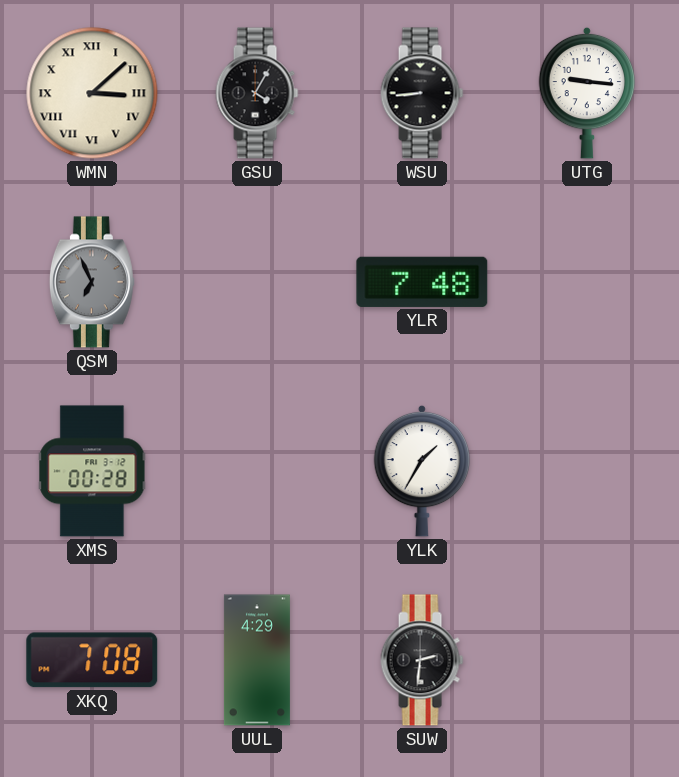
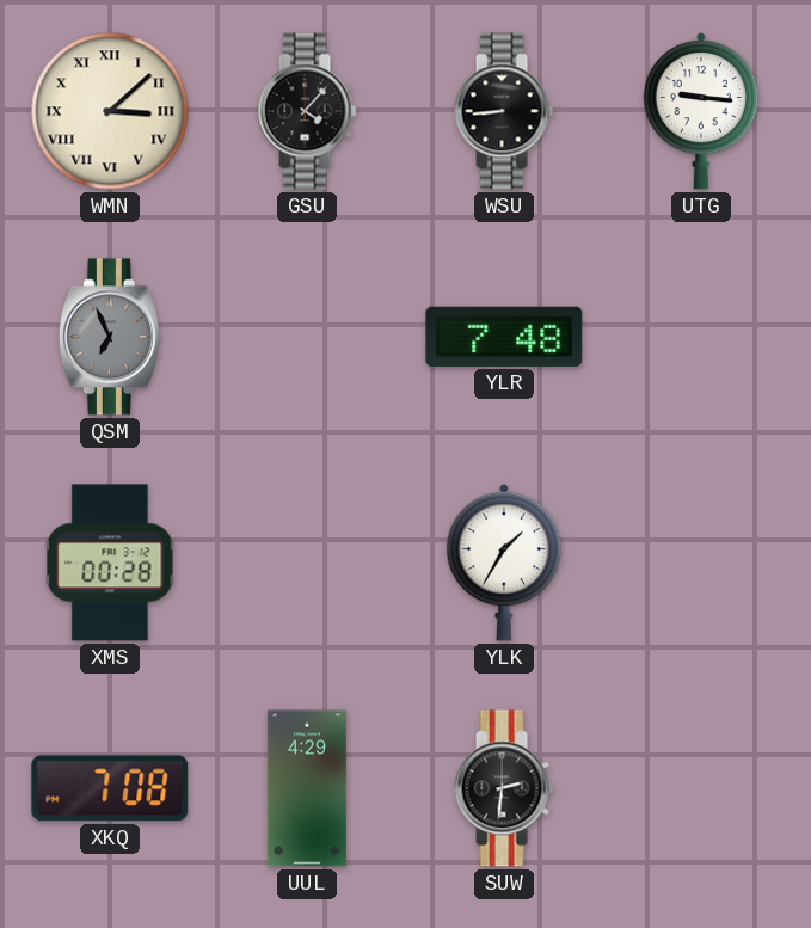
GSU: 4:05 -> 4:07 (307, 111)
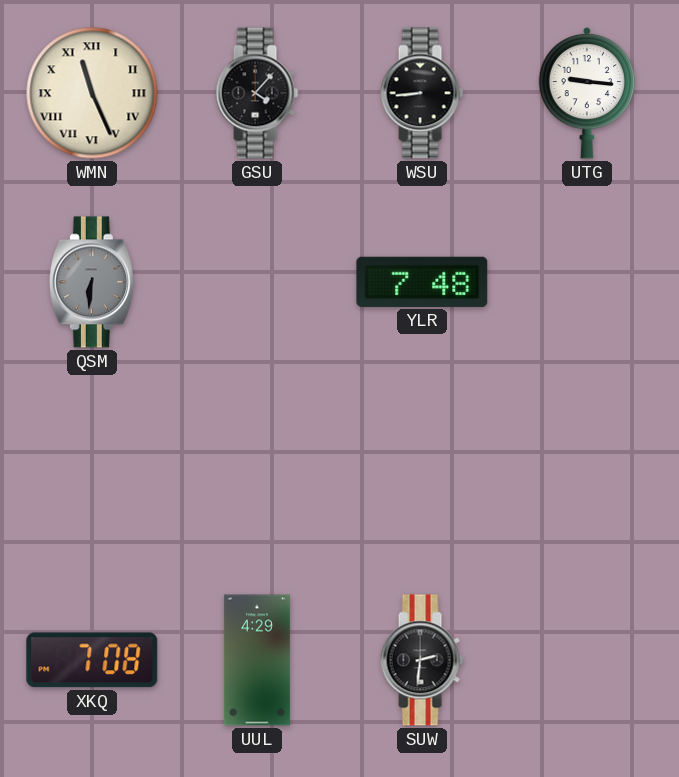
WMN: 3:08 -> 11:26 (92, 93)
QSM: 6:56 -> 6:31 (92, 282)
XMS: 00:28 -> none (110, 563)
YLK: 1:35 -> none (504, 563)
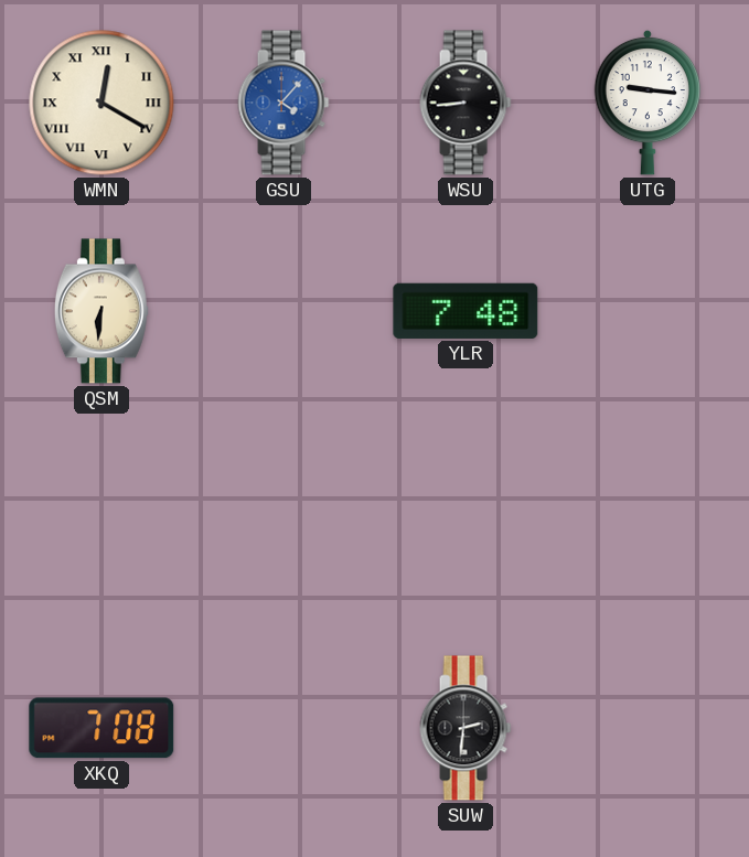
WMN: 11:26 -> 12:20 (101, 103)
GSU dial: black -> blue (283, 103)
QSM dial: grey -> cream (101, 311)
UUL: 4:29 -> none (257, 660)
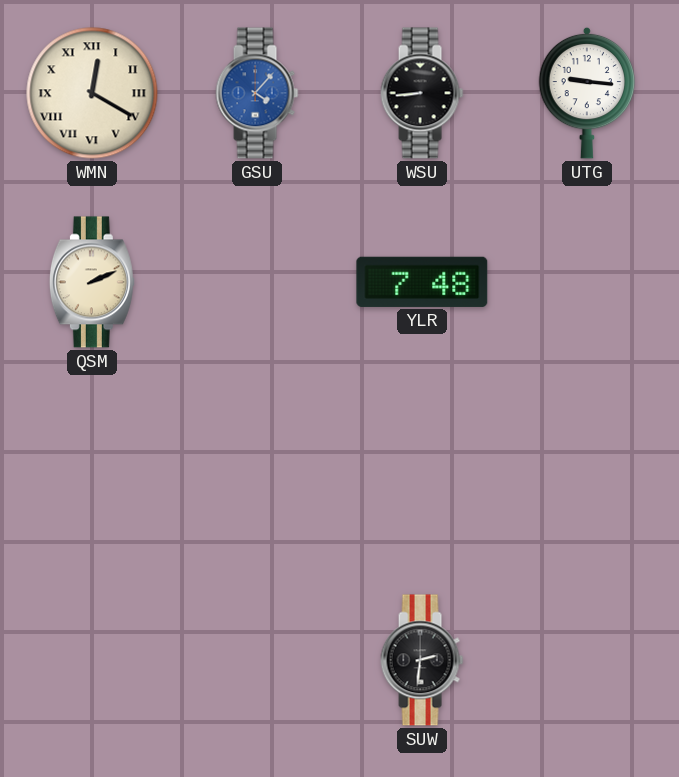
QSM: 6:31 -> 2:11 (92, 282)
XKQ: 7:08 -> none (101, 728)
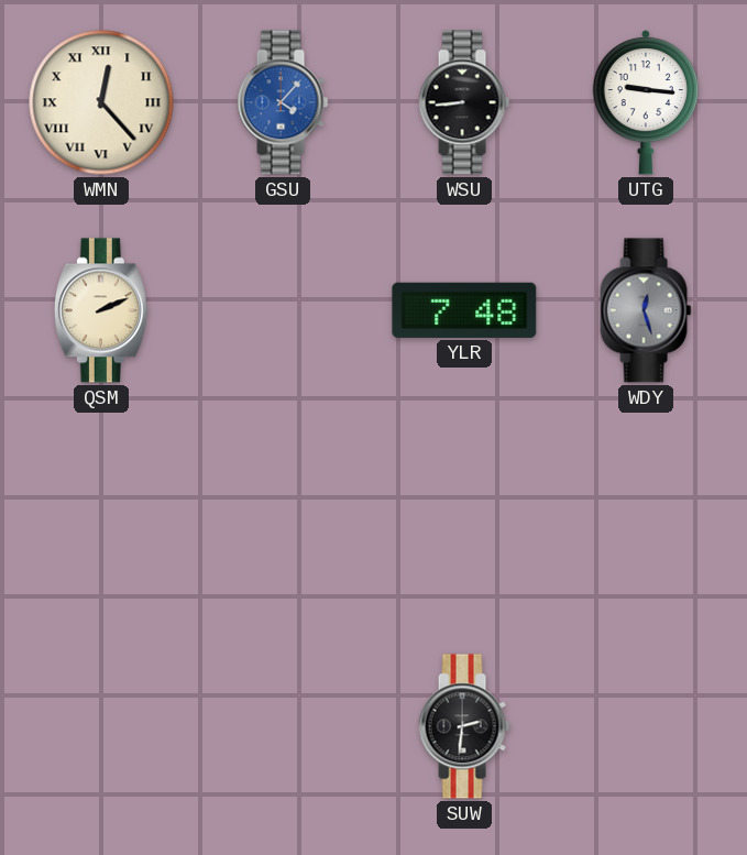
WMN: 12:20 -> 12:23 (101, 102)
WDY: none -> 12:27 (646, 310)
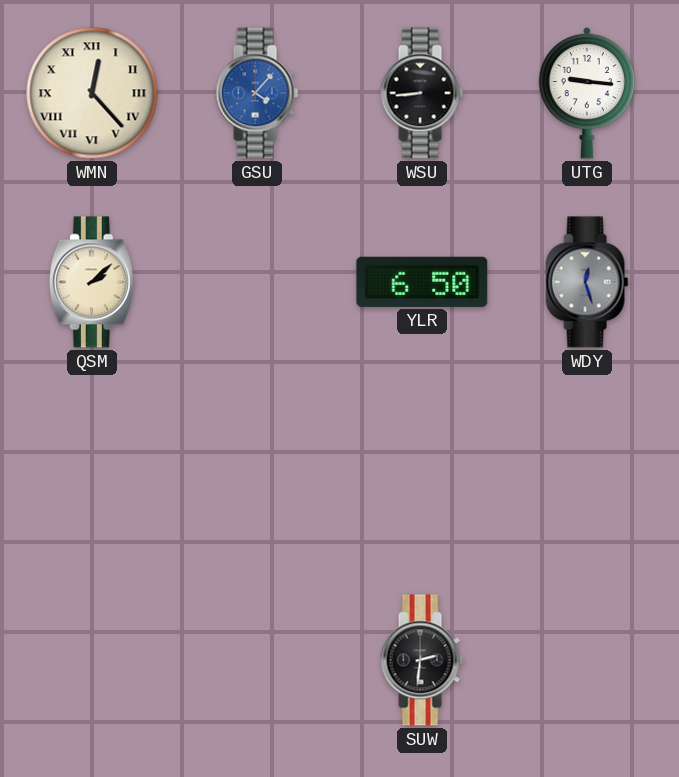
QSM: 2:11 -> 2:08 (92, 282)
YLR: 7:48 -> 6:50 (422, 282)
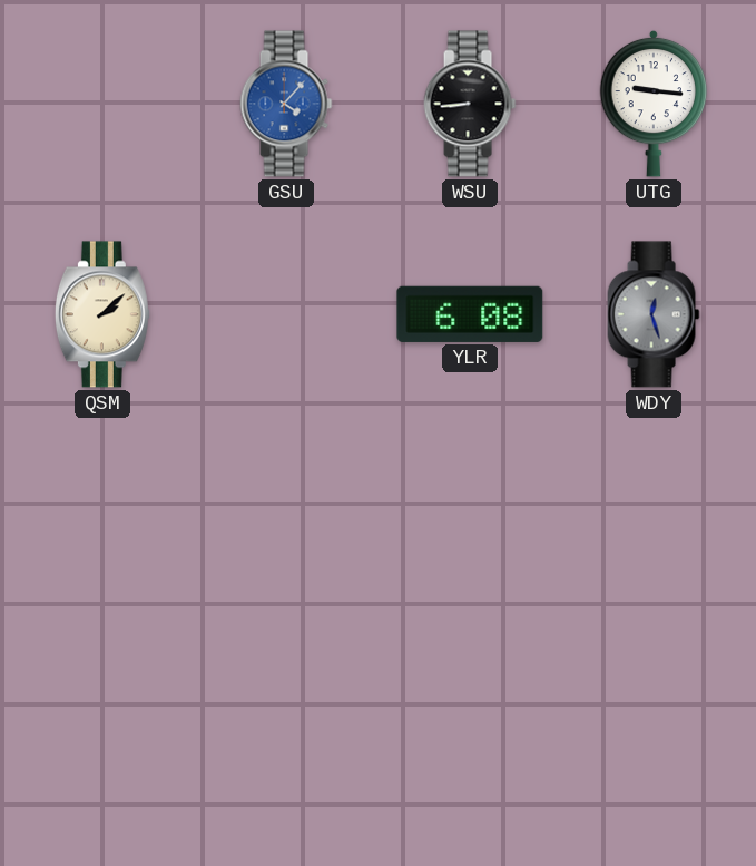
WMN: 12:23 -> none (92, 93)
YLR: 6:50 -> 6:08 (470, 314)
SUW: 2:31 -> none (422, 660)
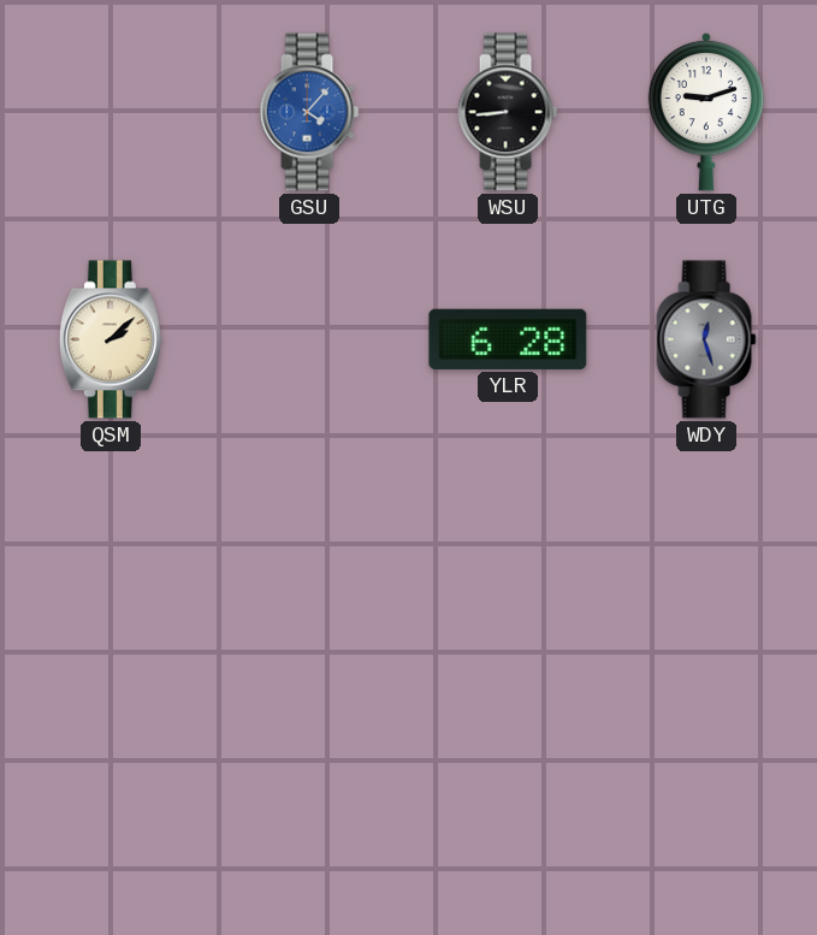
UTG: 9:16 -> 9:12 (706, 112)
YLR: 6:08 -> 6:28 (508, 339)
